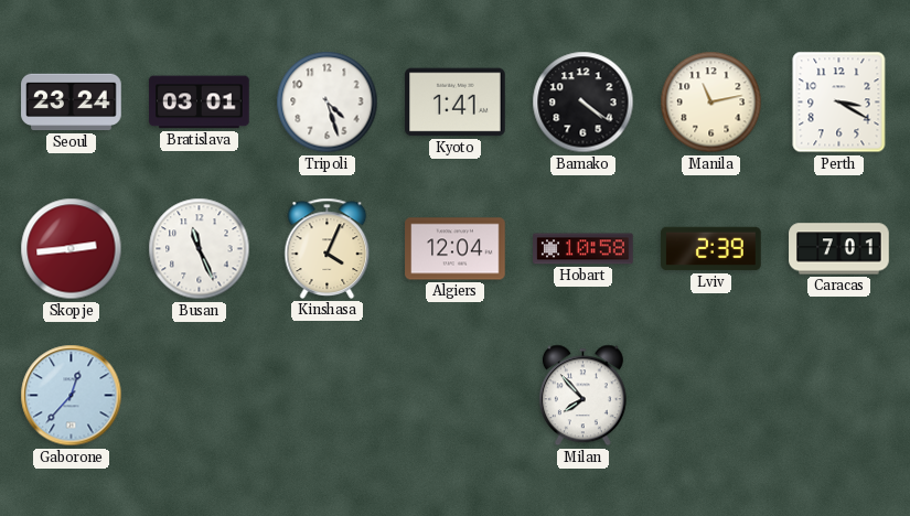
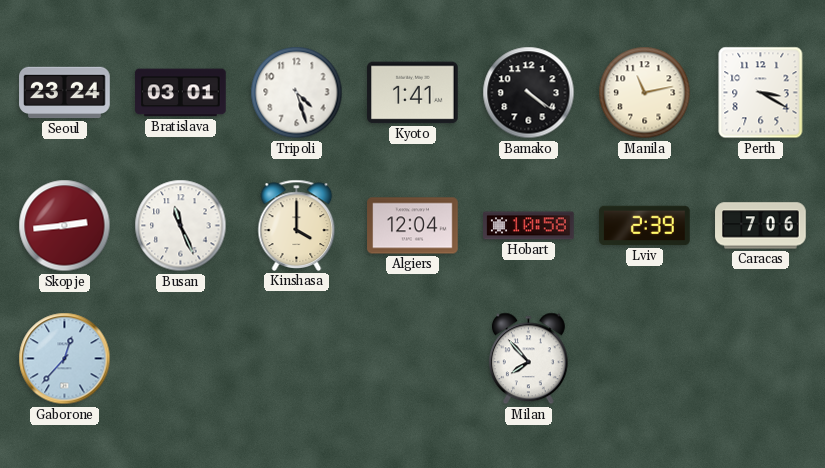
Kinshasa: 4:04 -> 4:00 (297, 225)
Caracas: 7:01 -> 7:06 (761, 226)
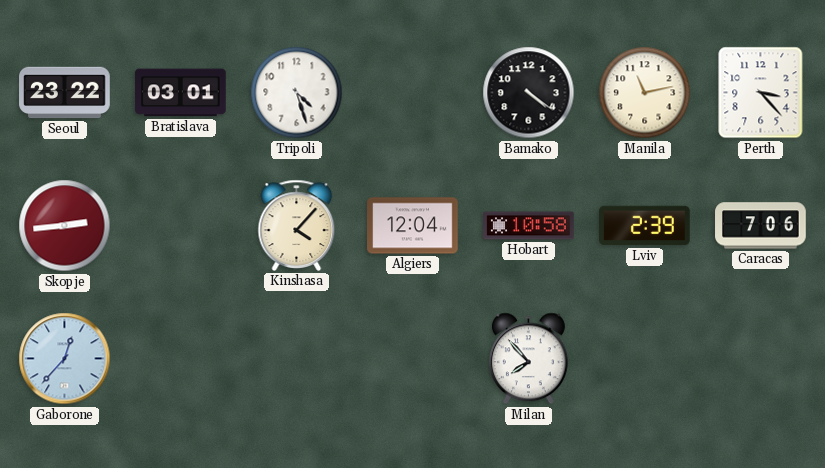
Seoul: 23:24 -> 23:22 (65, 93)
Kyoto: 1:41 -> none (413, 93)
Perth: 3:20 -> 3:23 (761, 93)
Busan: 11:26 -> none (181, 226)
Kinshasa: 4:00 -> 4:07 (297, 225)
